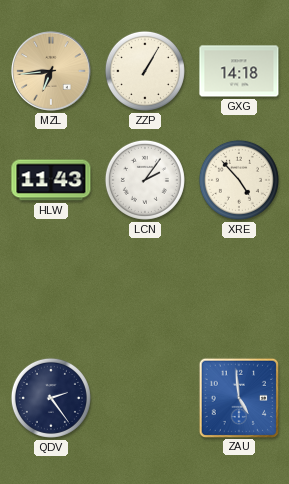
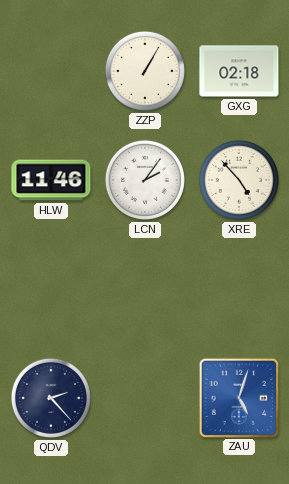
MZL: 6:44 -> none (52, 72)
GXG: 14:18 -> 02:18 (239, 71)
HLW: 11:43 -> 11:46 (51, 180)
QDV: 2:24 -> 2:23 (51, 398)
ZAU: 4:59 -> 5:03 (238, 397)
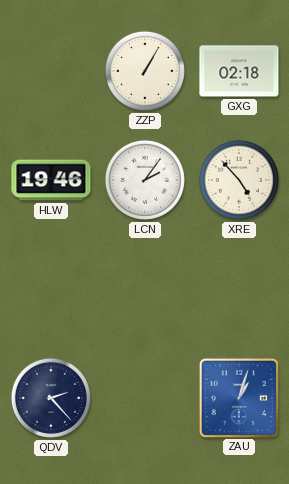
HLW: 11:46 -> 19:46 (51, 180)
ZAU: 5:03 -> 1:03 (238, 397)
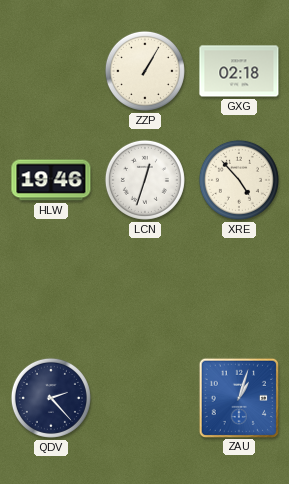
LCN: 2:06 -> 12:33 (145, 180)
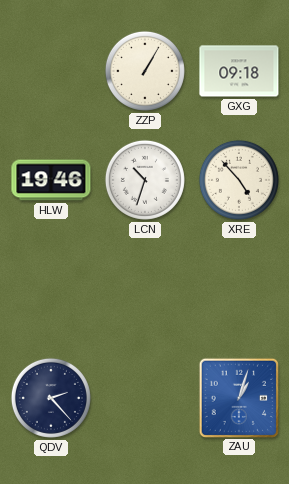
GXG: 02:18 -> 09:18 (239, 71)
LCN: 12:33 -> 10:33 (145, 180)
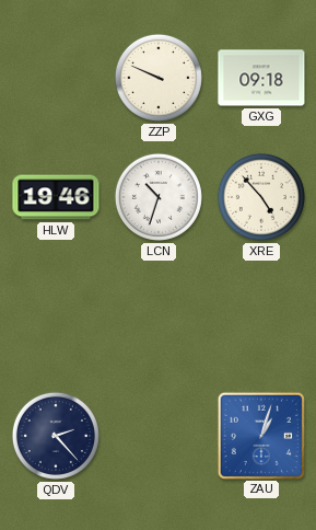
ZZP: 1:05 -> 9:49 (159, 78)
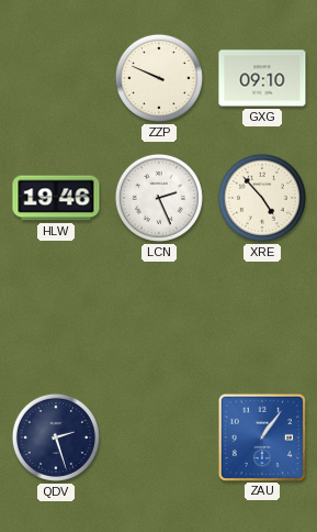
GXG: 09:18 -> 09:10 (262, 78)
LCN: 10:33 -> 2:26 (159, 198)
QDV: 2:23 -> 2:27 (56, 437)
ZAU: 1:03 -> 1:06 (261, 436)
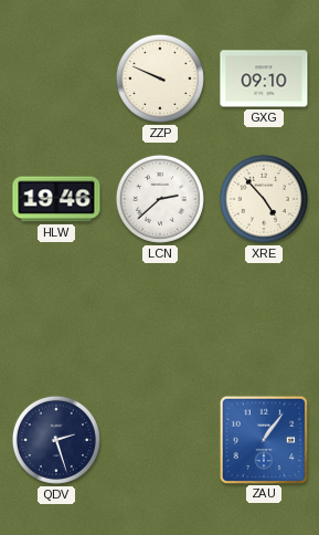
LCN: 2:26 -> 2:38 (160, 199)
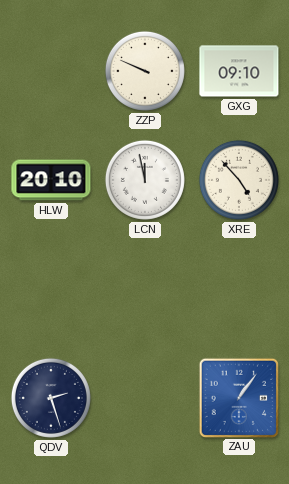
HLW: 19:46 -> 20:10 (51, 180)
LCN: 2:38 -> 11:58 (145, 180)
